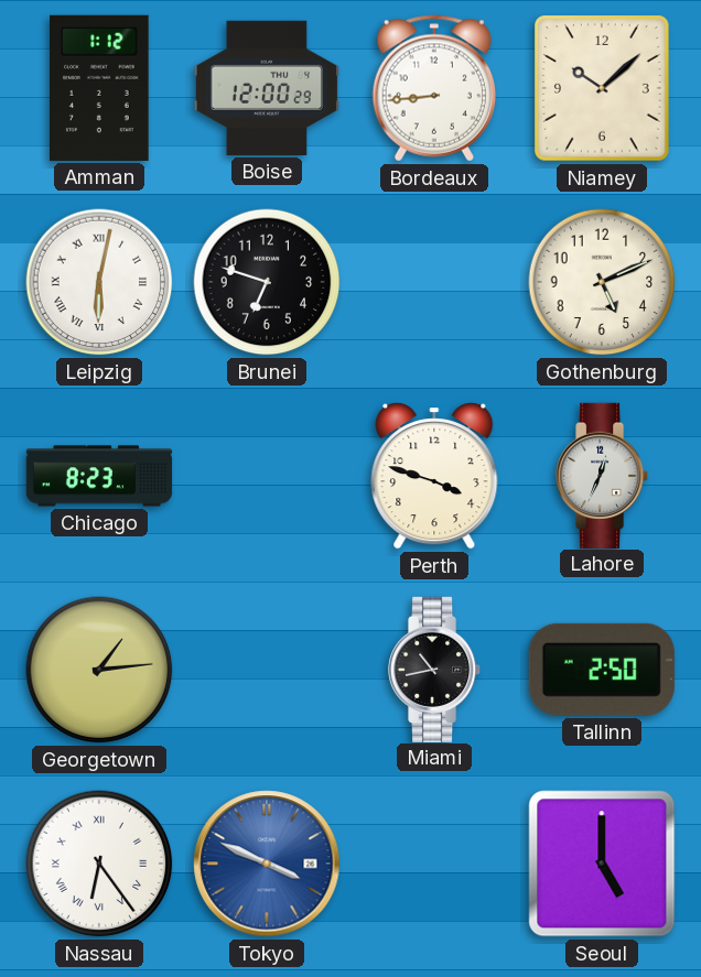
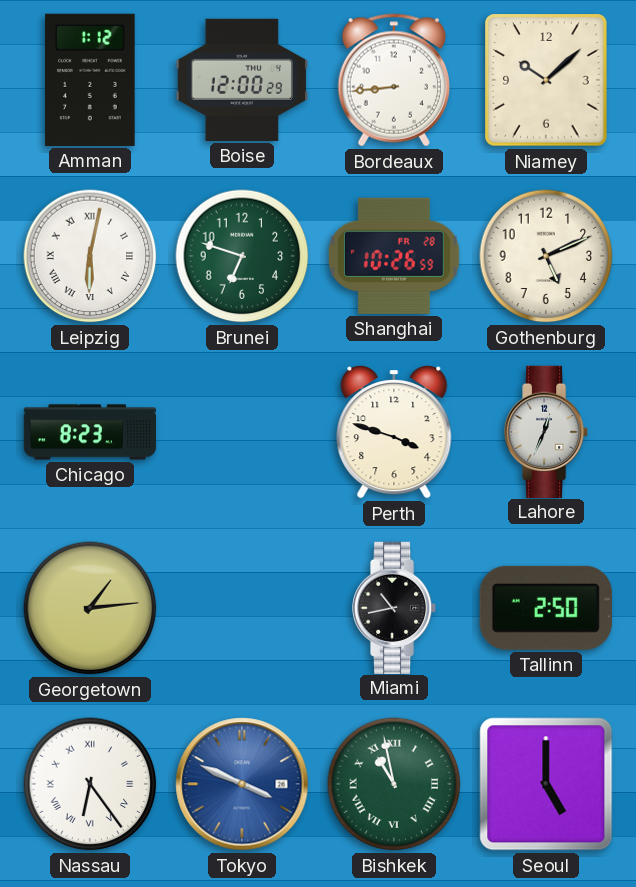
Brunei dial: black -> green (242, 256)
Shanghai: none -> 10:26 (394, 256)
Bishkek: none -> 10:58 (394, 784)
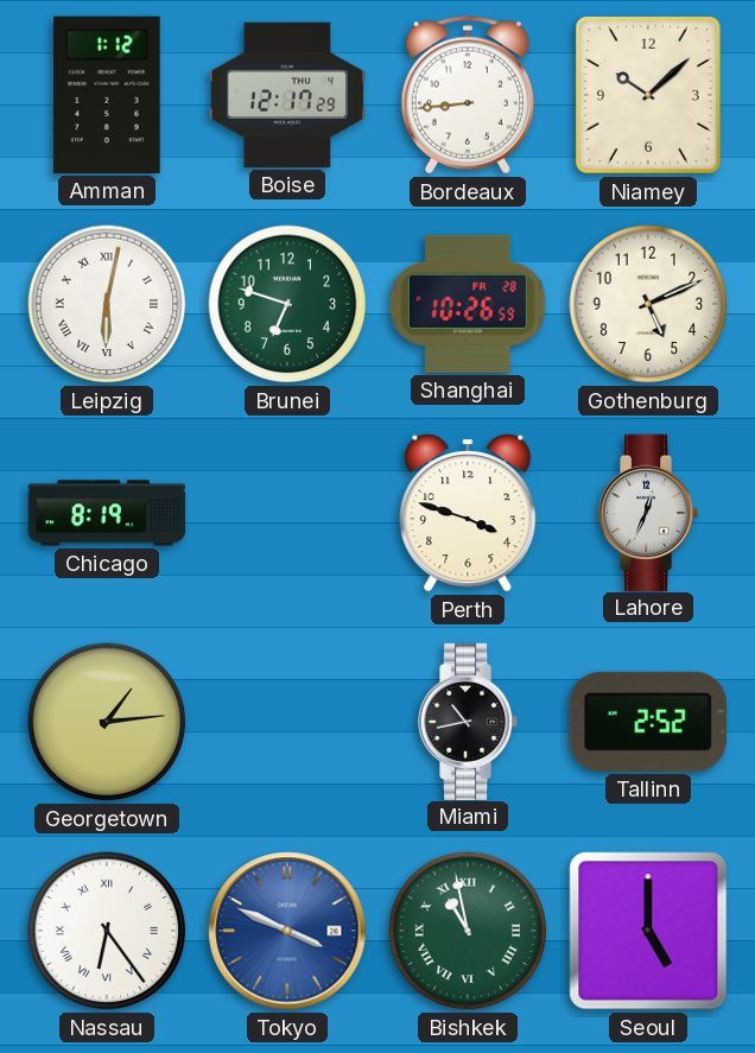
Boise: 12:00 -> 12:17 (286, 95)
Chicago: 8:23 -> 8:19 (107, 513)
Tallinn: 2:50 -> 2:52 (648, 722)
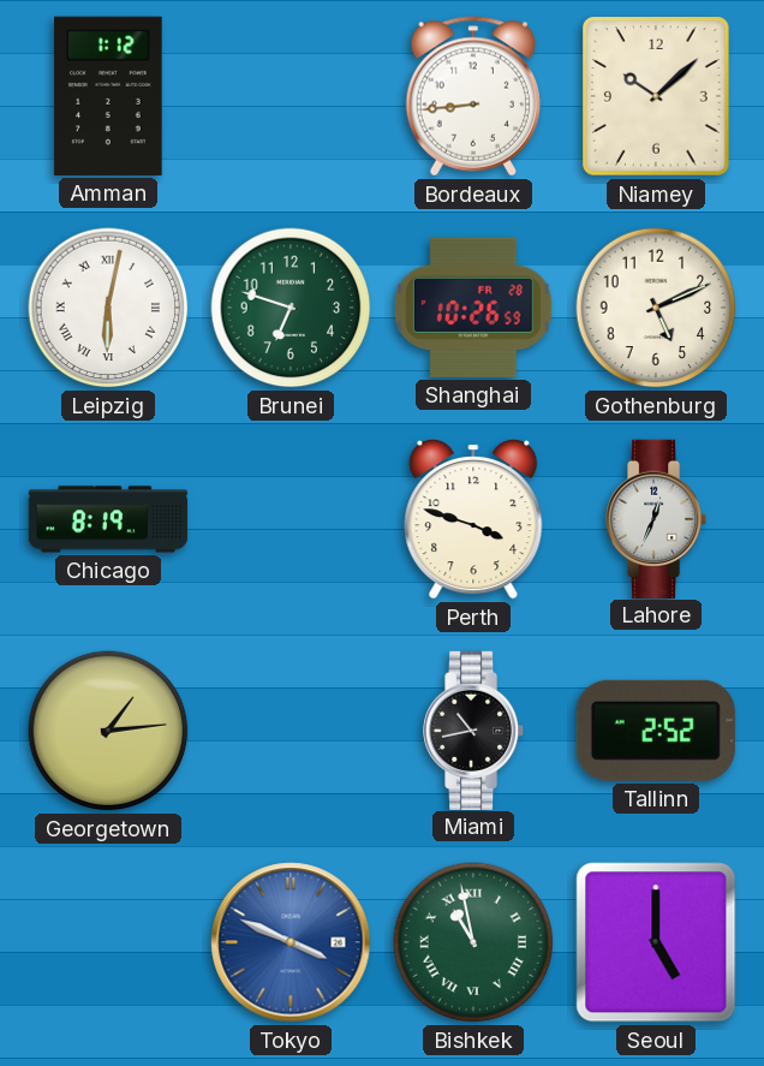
Boise: 12:17 -> none (286, 95)
Nassau: 6:24 -> none (107, 931)
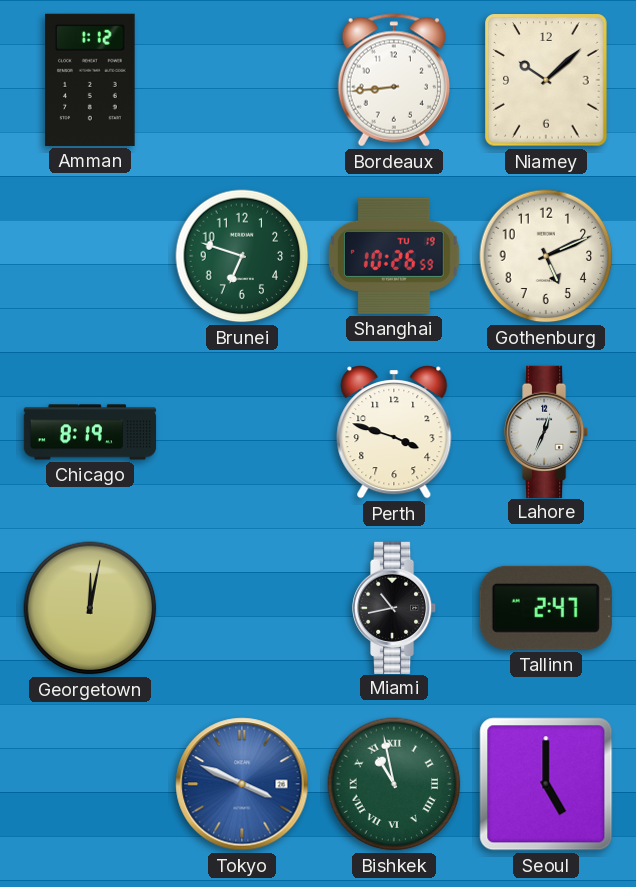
Leipzig: 6:02 -> none (108, 308)
Shanghai date: FR 28 -> TU 19 (394, 256)
Georgetown: 1:14 -> 12:02 (90, 608)
Tallinn: 2:52 -> 2:47 (546, 608)
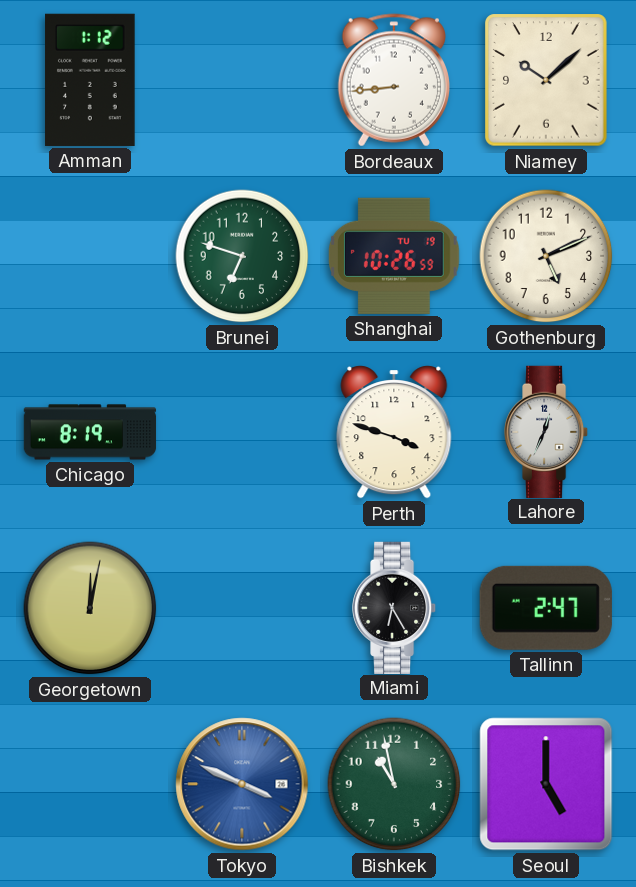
Miami: 10:43 -> 6:25 (395, 607)
Bishkek numerals: Roman -> Arabic (394, 784)
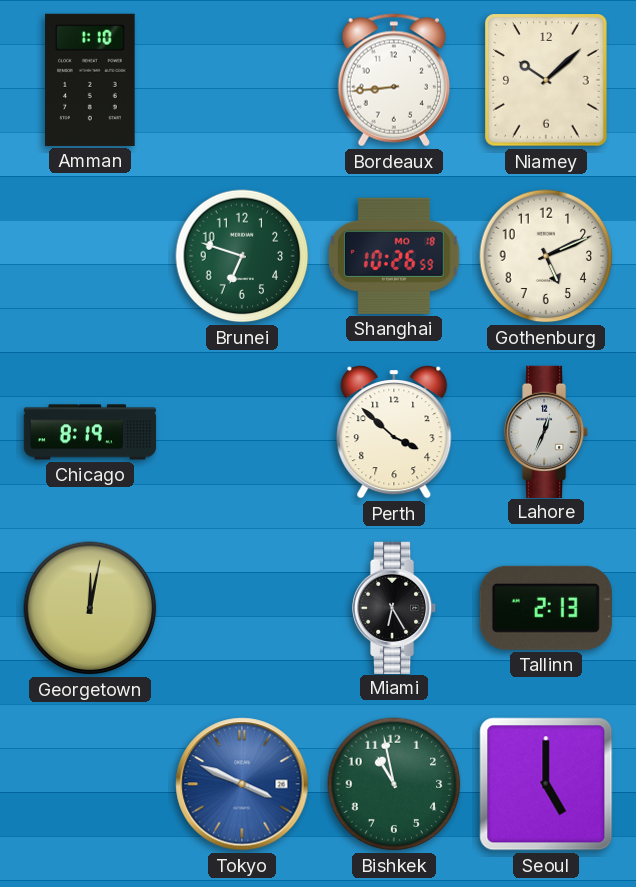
Amman: 1:12 -> 1:10 (90, 80)
Shanghai date: TU 19 -> MO 18 (394, 256)
Perth: 3:48 -> 3:52 (394, 432)
Tallinn: 2:47 -> 2:13 (546, 608)
